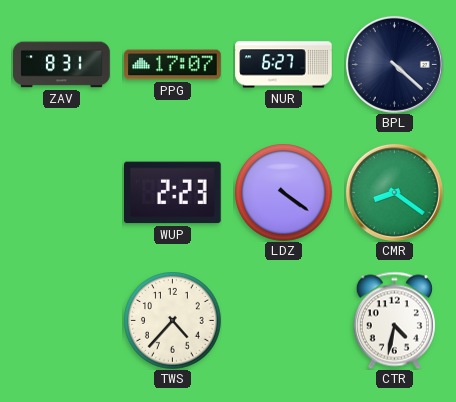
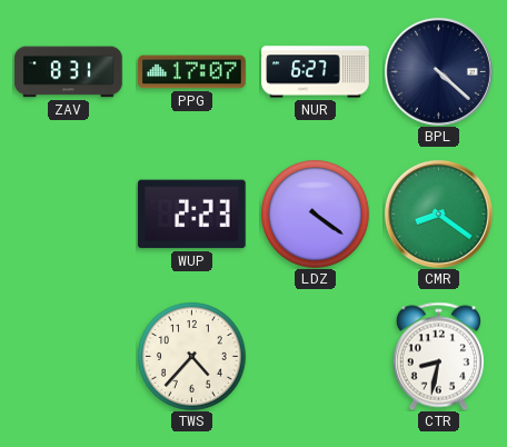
CTR: 4:32 -> 8:32 (438, 356)
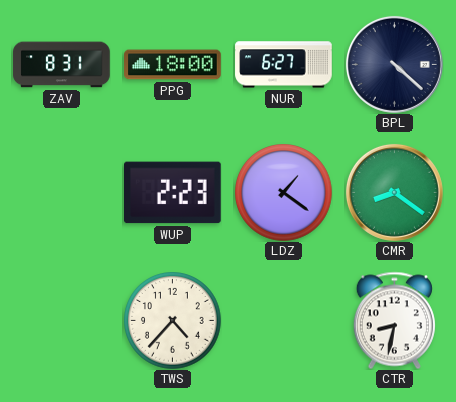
PPG: 17:07 -> 18:00 (173, 65)
LDZ: 4:21 -> 1:21 (284, 193)
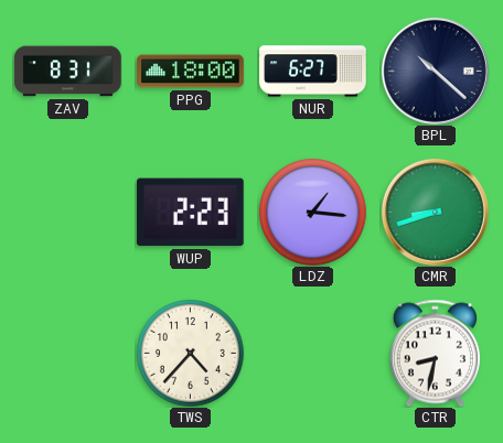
BPL: 4:22 -> 10:22 (435, 71)
LDZ: 1:21 -> 1:16 (313, 213)
CMR: 8:21 -> 8:42 (435, 212)
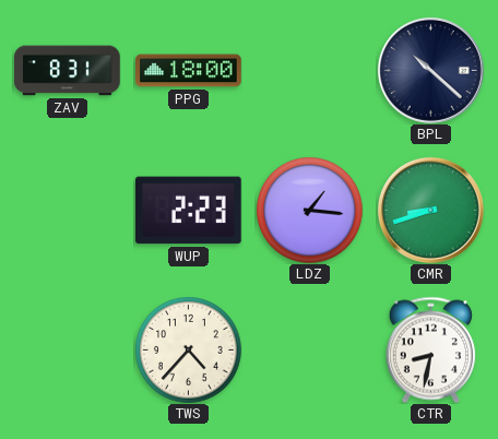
NUR: 6:27 -> none (313, 72)
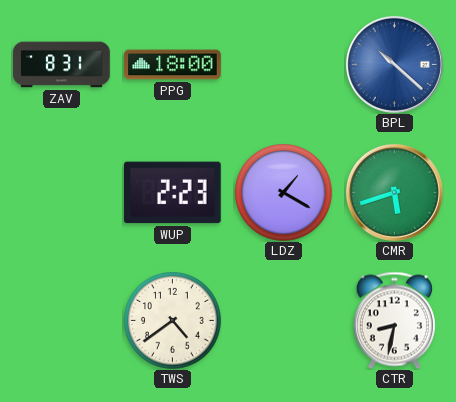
BPL dial: navy -> blue (394, 64)
LDZ: 1:16 -> 1:20 (284, 193)
CMR: 8:42 -> 5:42 (394, 192)
TWS: 4:37 -> 4:39 (173, 321)
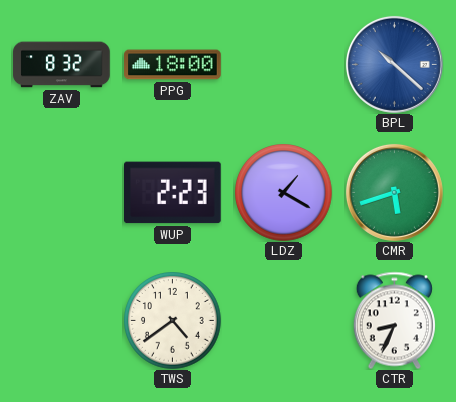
ZAV: 8:31 -> 8:32 (62, 65)
CTR: 8:32 -> 8:34 (394, 320)
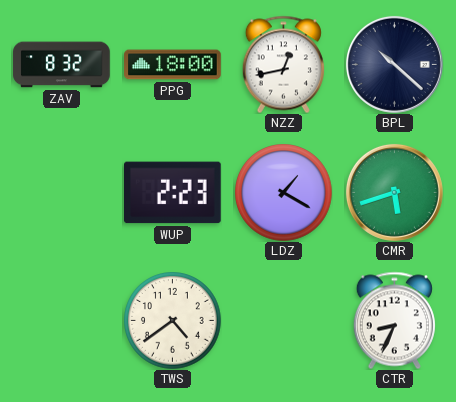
NZZ: none -> 12:43 (283, 64)
BPL dial: blue -> navy (394, 64)
